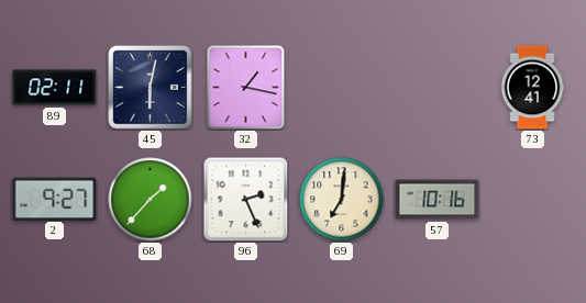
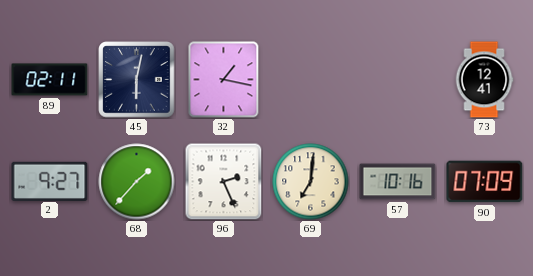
90: none -> 07:09 (485, 182)
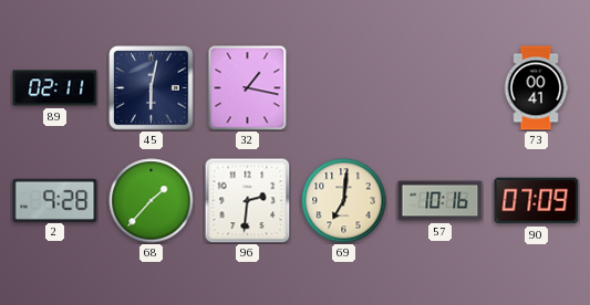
73: 12:41 -> 00:41 (536, 88)
2: 9:27 -> 9:28 (55, 200)
96: 2:26 -> 2:31 (247, 200)
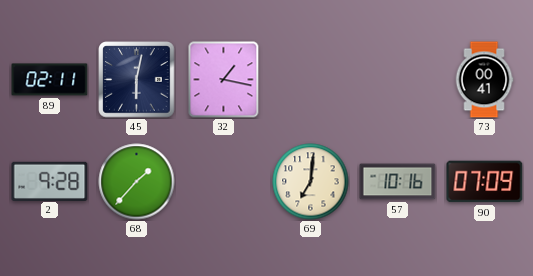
96: 2:31 -> none (247, 200)
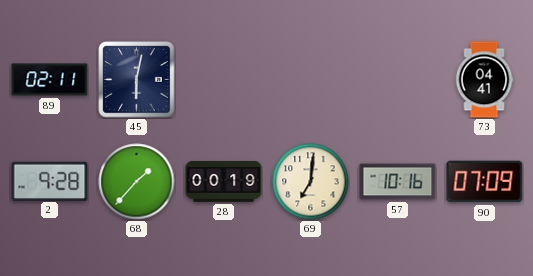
32: 1:17 -> none (224, 80)
73: 00:41 -> 04:41 (484, 80)
28: none -> 00:19 (224, 181)
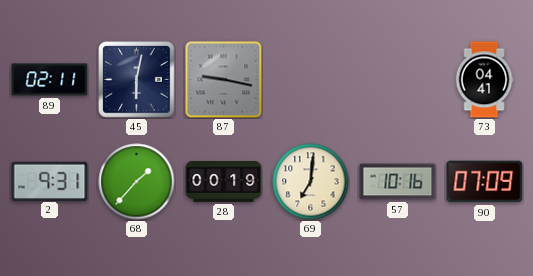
87: none -> 9:17 (224, 80)
2: 9:28 -> 9:31 (50, 181)
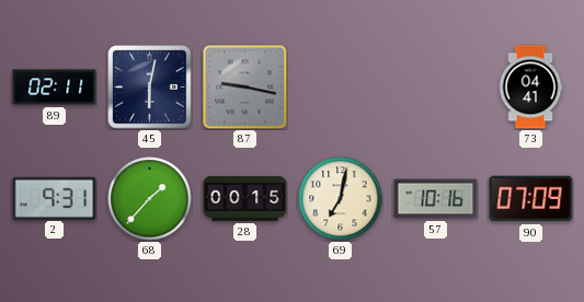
28: 00:19 -> 00:15 (245, 198)
69: 7:01 -> 7:02 (341, 199)
